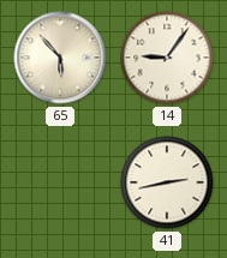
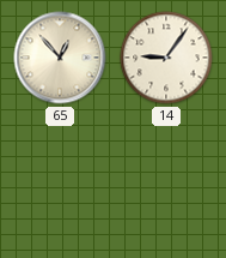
65: 5:53 -> 12:53 (60, 58)
41: 2:43 -> none (167, 182)
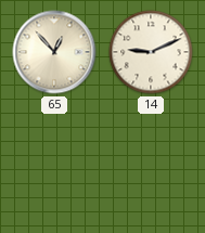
14: 9:06 -> 9:11 (151, 52)
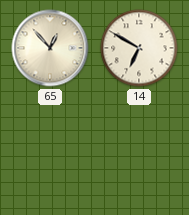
14: 9:11 -> 6:50 (139, 48)
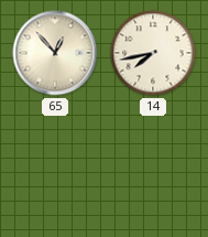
14: 6:50 -> 7:43 (153, 53)
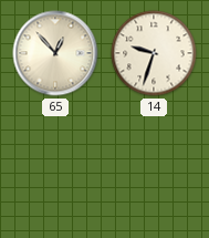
14: 7:43 -> 9:33 (154, 53)
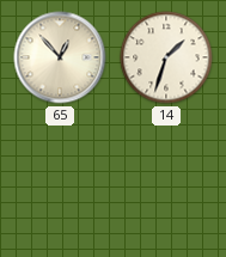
14: 9:33 -> 1:33 (166, 57)
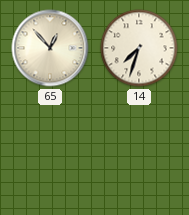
14: 1:33 -> 7:33 (139, 48)
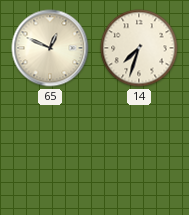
65: 12:53 -> 12:49 (50, 48)
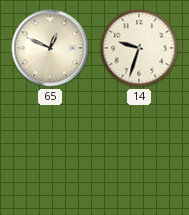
14: 7:33 -> 9:33 (139, 48)
